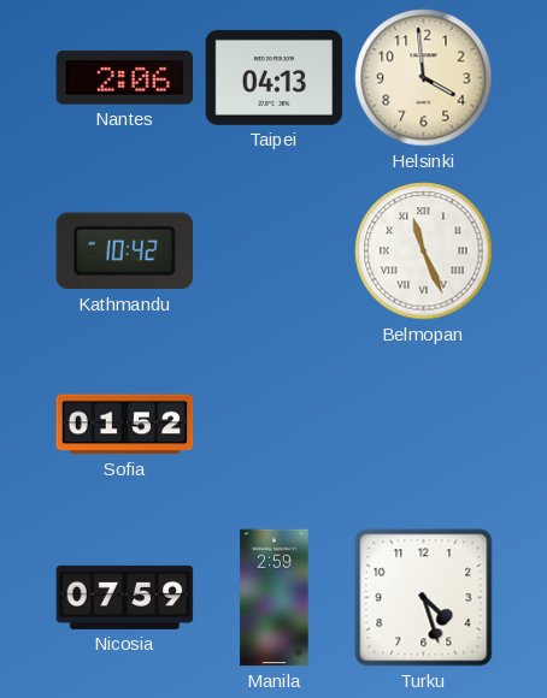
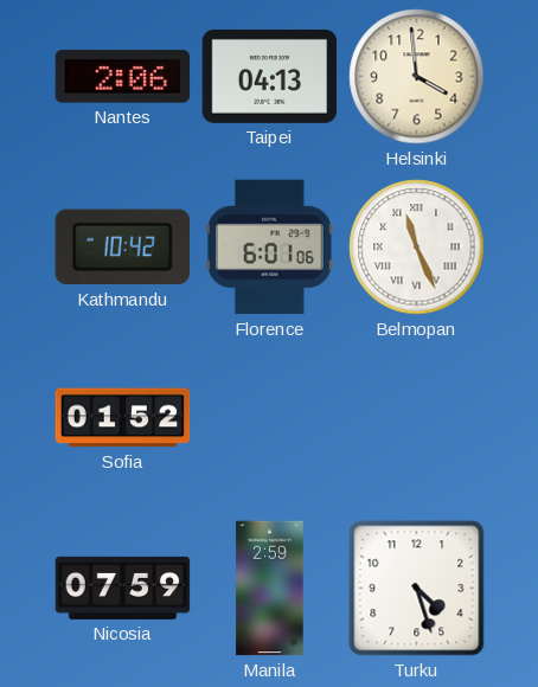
Florence: none -> 6:01 (270, 248)
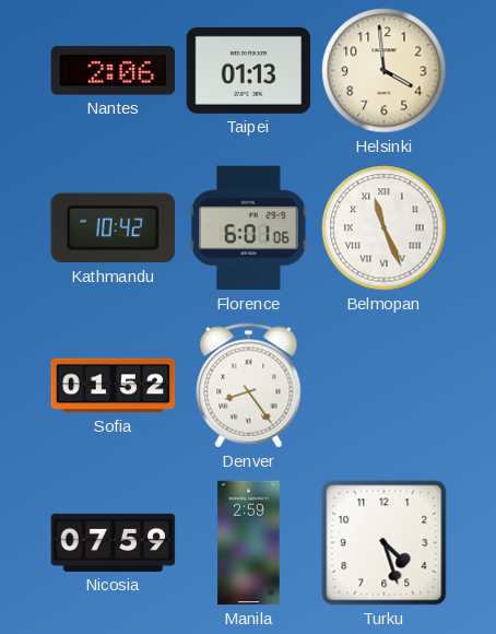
Taipei: 04:13 -> 01:13 (249, 70)
Denver: none -> 8:24 (249, 386)
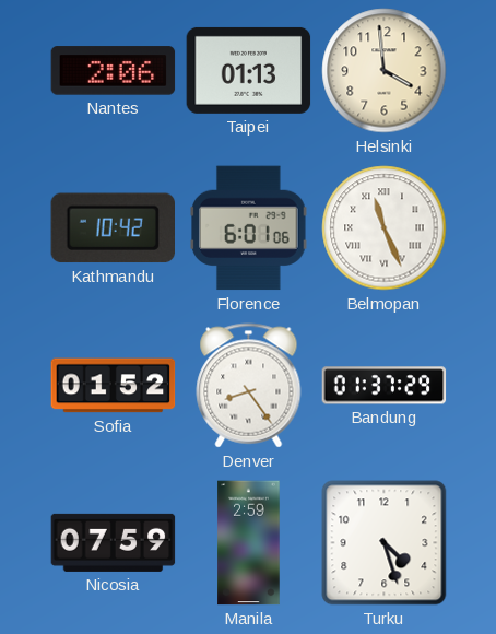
Bandung: none -> 01:37 (385, 386)
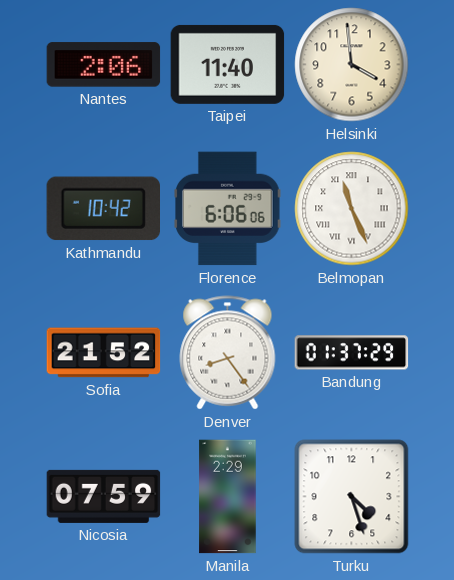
Taipei: 01:13 -> 11:40 (228, 64)
Florence: 6:01 -> 6:06 (228, 209)
Sofia: 01:52 -> 21:52 (104, 353)
Manila: 2:59 -> 2:29 (228, 497)
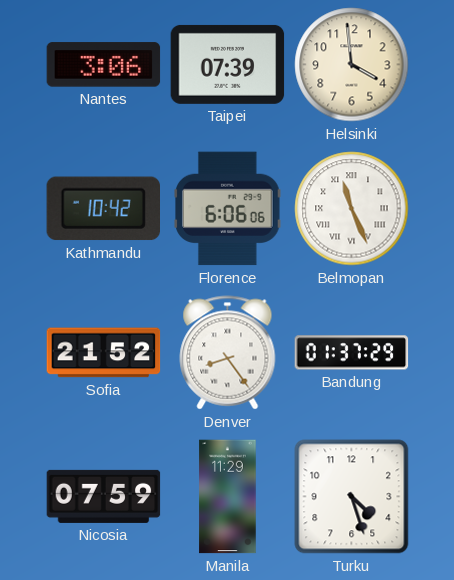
Nantes: 2:06 -> 3:06 (104, 65)
Taipei: 11:40 -> 07:39 (228, 64)
Manila: 2:29 -> 11:29 (228, 497)
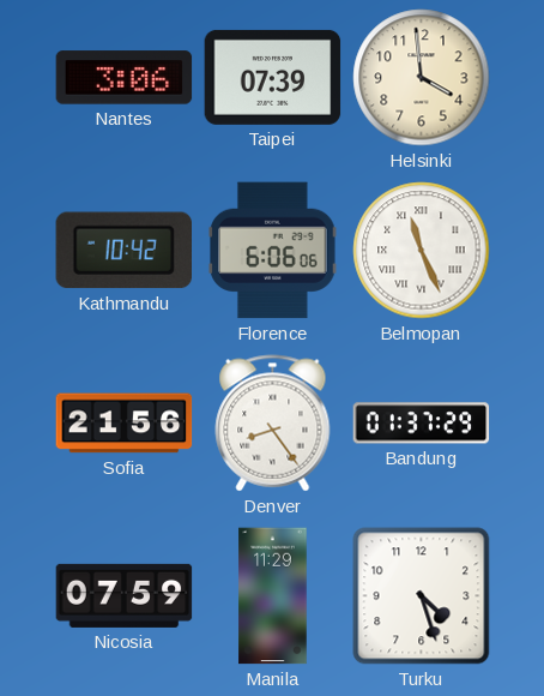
Sofia: 21:52 -> 21:56 (125, 424)
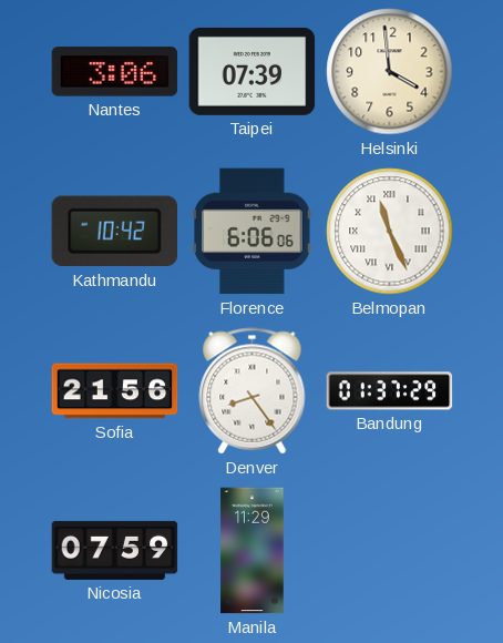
Turku: 4:27 -> none (422, 596)
